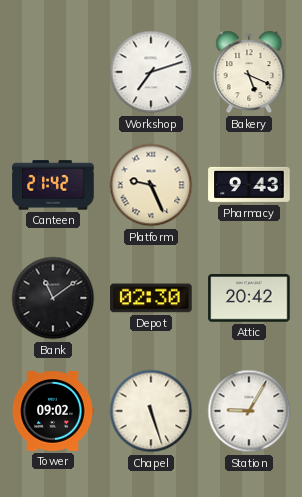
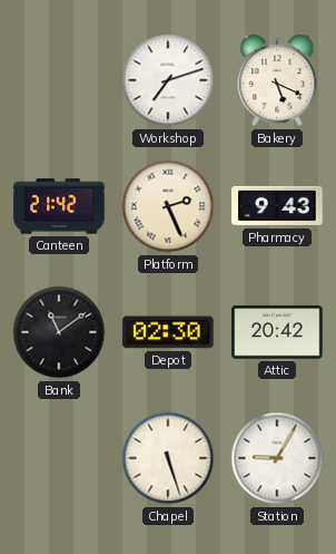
Platform: 9:26 -> 2:26 (168, 206)
Tower: 09:02 -> none (53, 411)
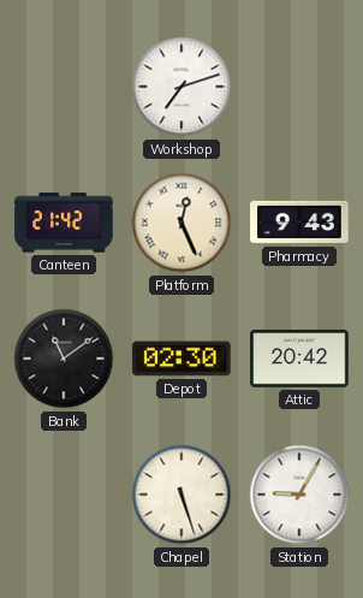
Bakery: 5:19 -> none (277, 80)
Platform: 2:26 -> 12:26 (181, 223)
